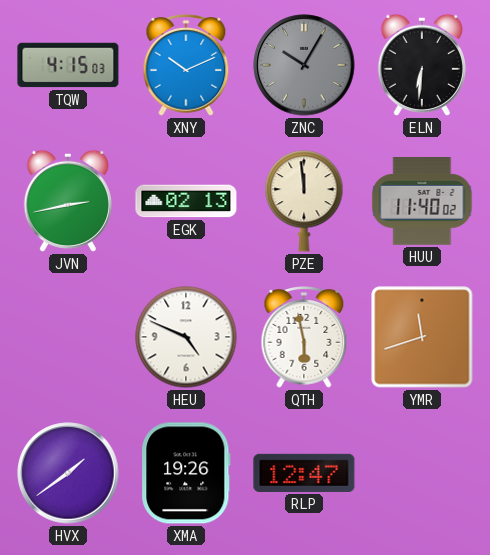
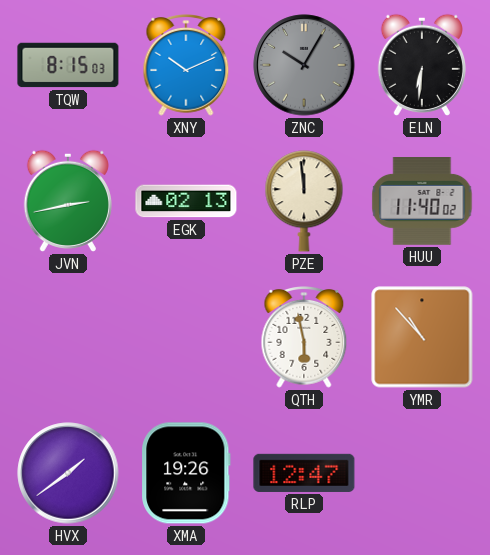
TQW: 4:15 -> 8:15 (68, 65)
HEU: 4:49 -> none (186, 337)
YMR: 11:42 -> 10:53 (422, 337)
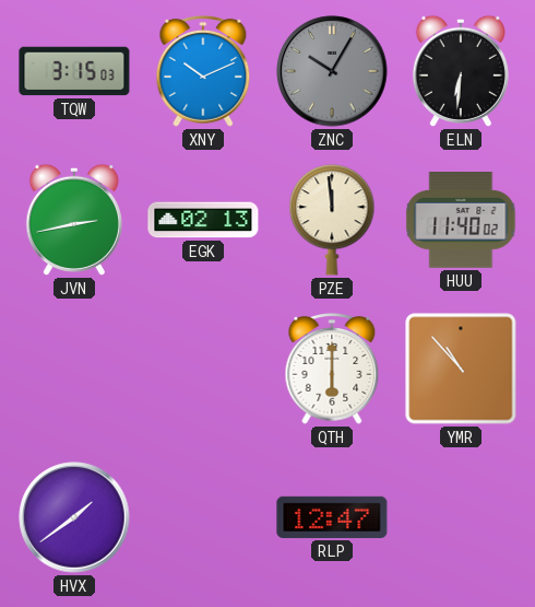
TQW: 8:15 -> 3:15 (74, 71)
QTH: 5:58 -> 6:00 (332, 370)
XMA: 19:26 -> none (186, 473)
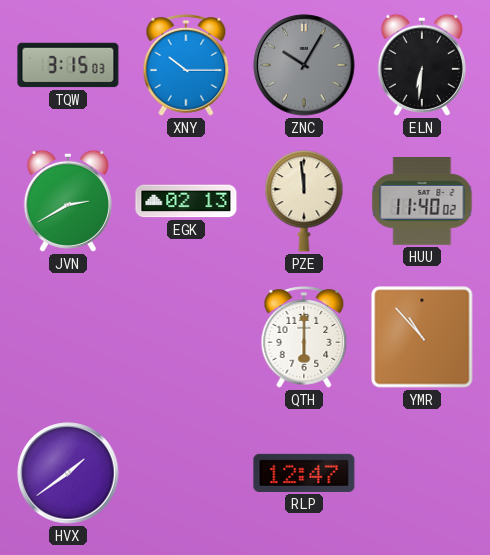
XNY: 10:11 -> 10:15 (186, 66)
JVN: 2:43 -> 2:40 (68, 201)
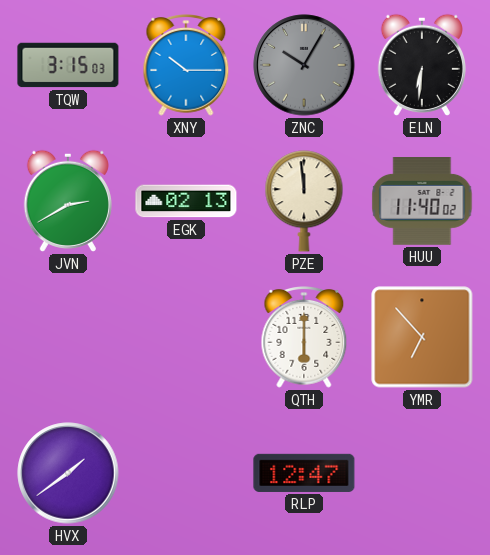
YMR: 10:53 -> 6:53 (422, 337)
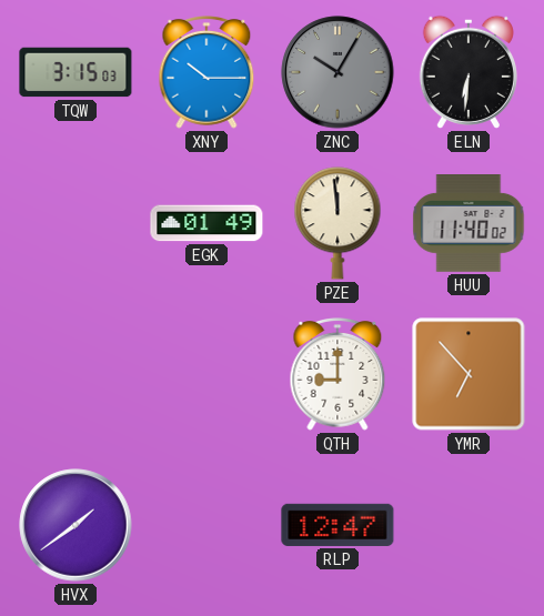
JVN: 2:40 -> none (68, 201)
EGK: 02:13 -> 01:49 (206, 223)
QTH: 6:00 -> 9:00 (338, 375)
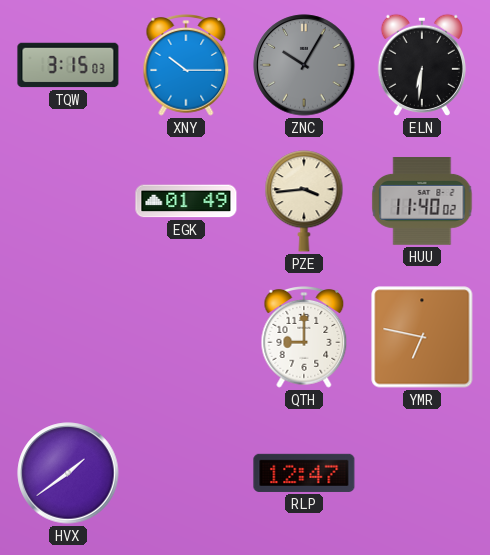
PZE: 11:59 -> 3:44 (304, 201)
YMR: 6:53 -> 6:47 (422, 337)
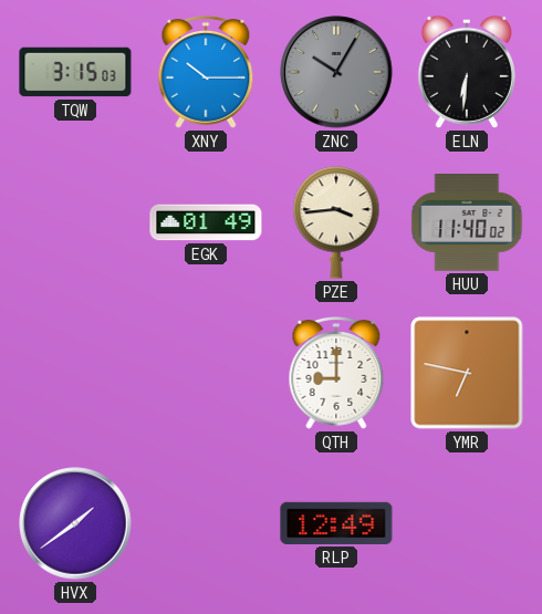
RLP: 12:47 -> 12:49 (336, 523)
